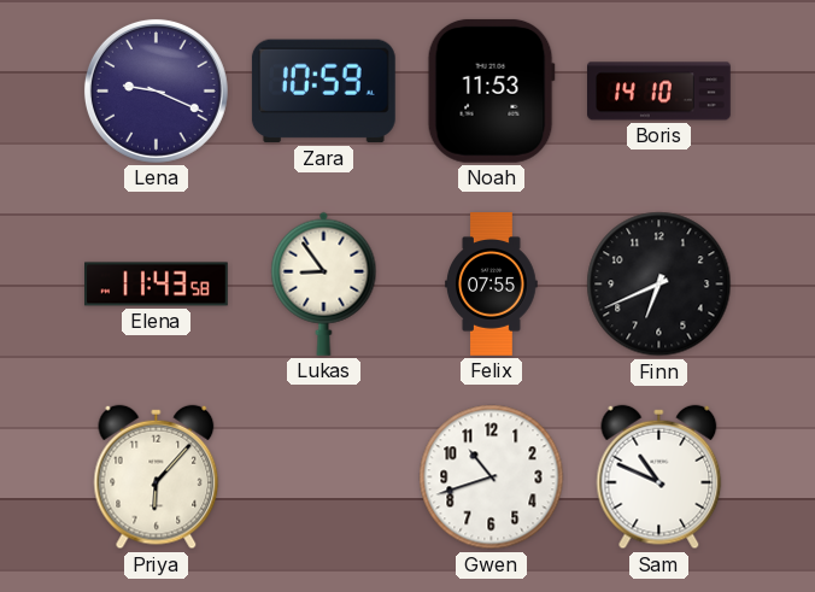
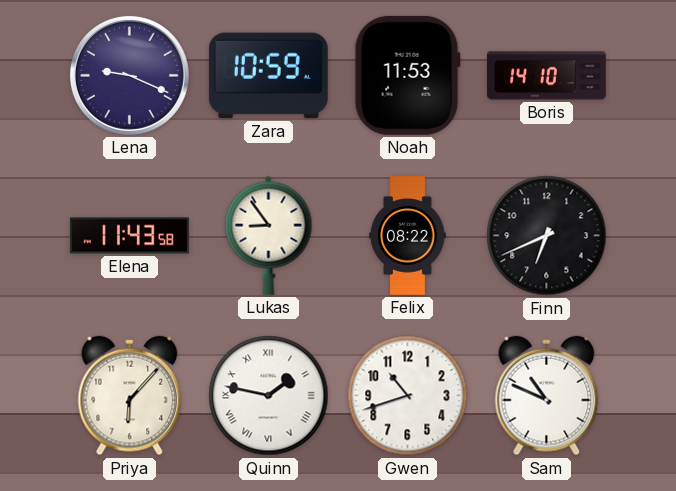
Felix: 07:55 -> 08:22 (408, 236)
Quinn: none -> 1:47 (269, 396)
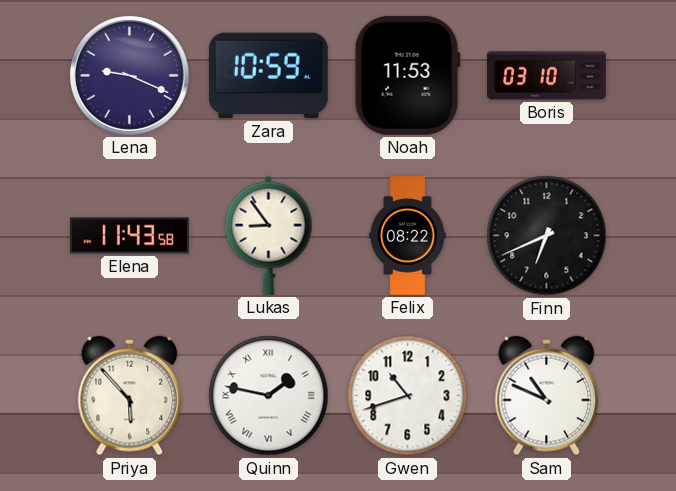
Boris: 14:10 -> 03:10 (547, 76)
Priya: 6:07 -> 5:53 (130, 396)
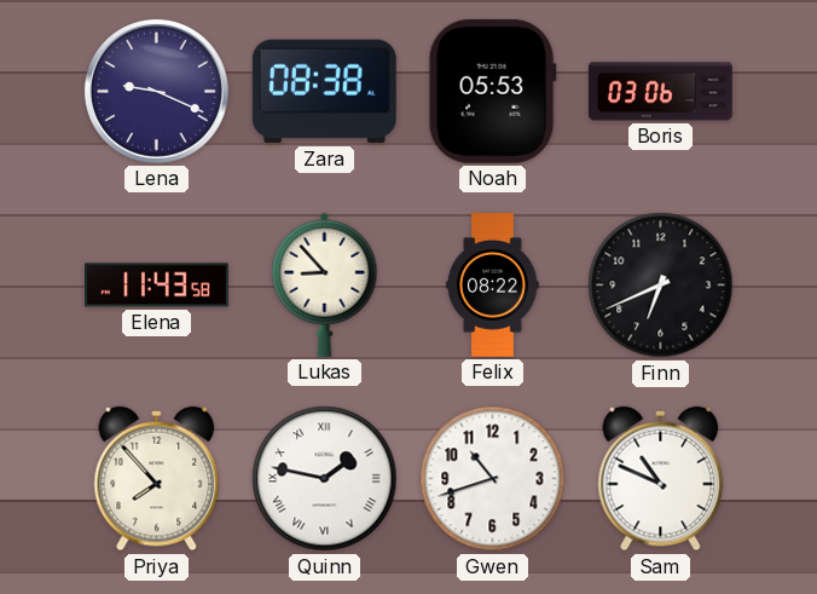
Zara: 10:59 -> 08:38 (324, 92)
Noah: 11:53 -> 05:53 (492, 91)
Boris: 03:10 -> 03:06 (661, 92)
Lukas: 8:54 -> 8:53 (325, 284)
Priya: 5:53 -> 7:53 (157, 479)
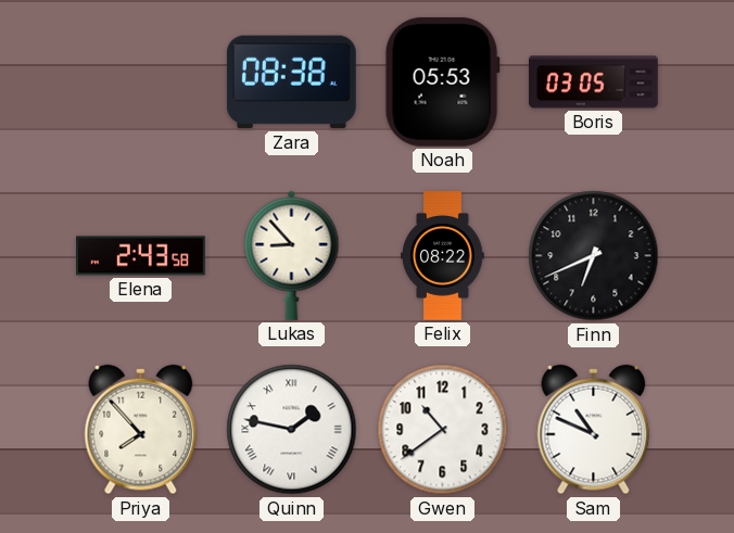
Lena: 9:19 -> none (156, 91)
Boris: 03:06 -> 03:05 (594, 83)
Elena: 11:43 -> 2:43 (141, 256)
Gwen: 10:42 -> 10:39 (443, 430)
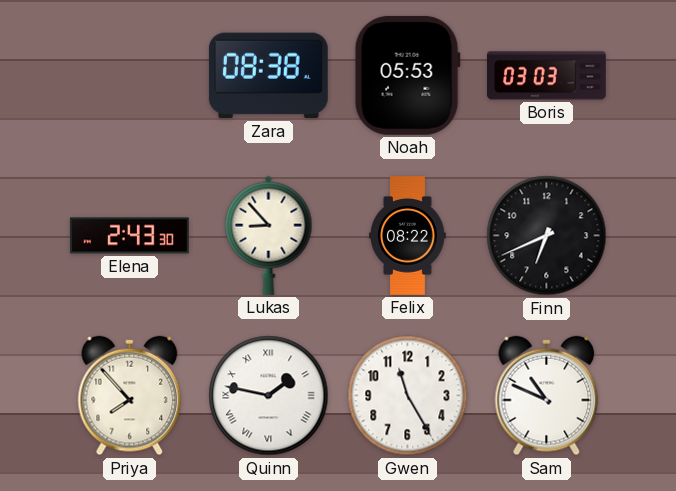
Boris: 03:05 -> 03:03 (547, 76)
Elena: 2:43:58 -> 2:43:30 (130, 236)
Gwen: 10:39 -> 11:25 (408, 396)
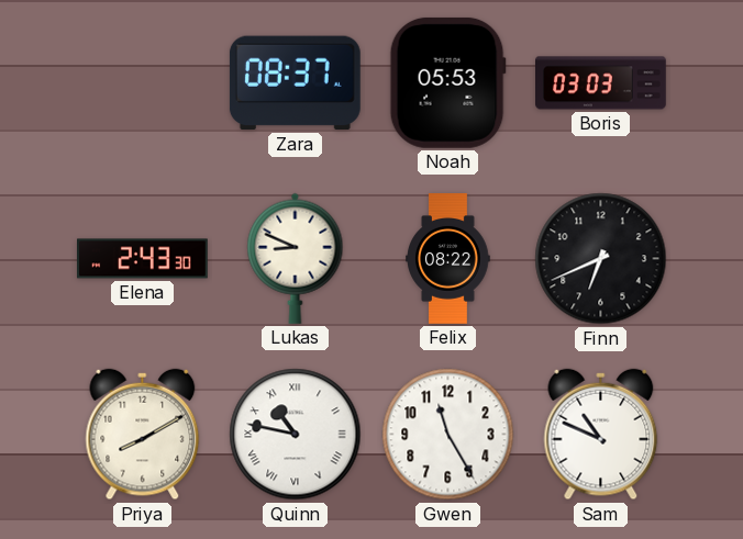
Zara: 08:38 -> 08:37 (295, 83)
Lukas: 8:53 -> 8:49 (296, 258)
Priya: 7:53 -> 8:10 (143, 435)
Quinn: 1:47 -> 10:47 (296, 435)
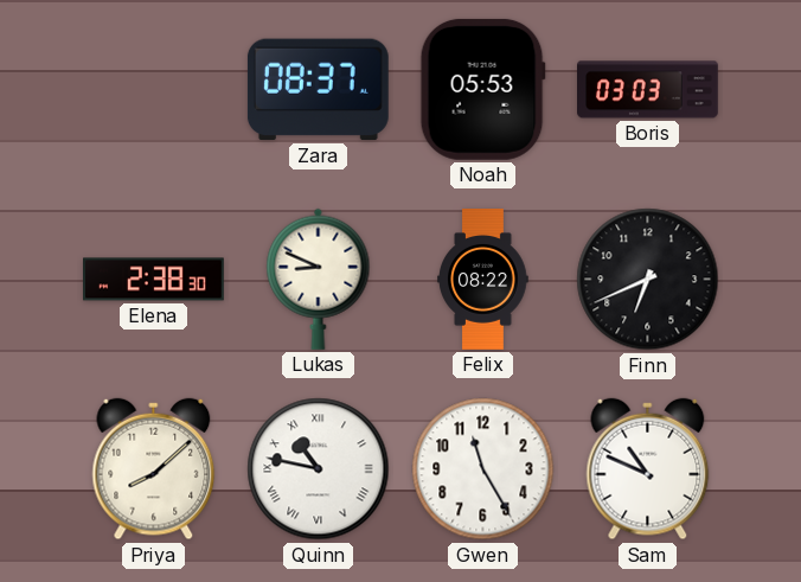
Elena: 2:43 -> 2:38 (154, 280)
Priya: 8:10 -> 8:08 (154, 469)
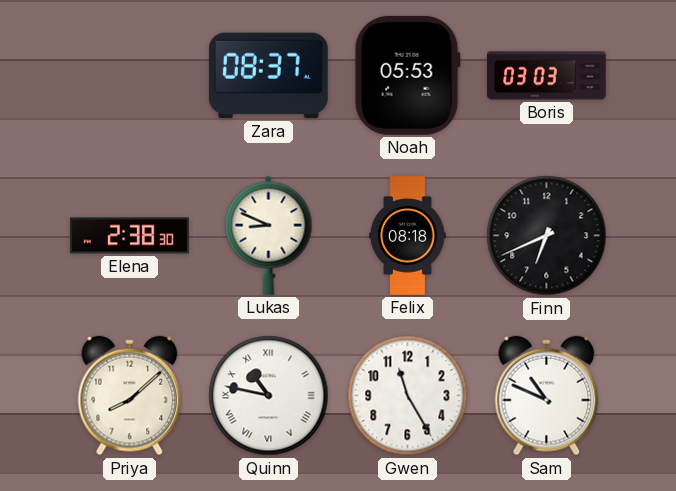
Felix: 08:22 -> 08:18 (408, 236)
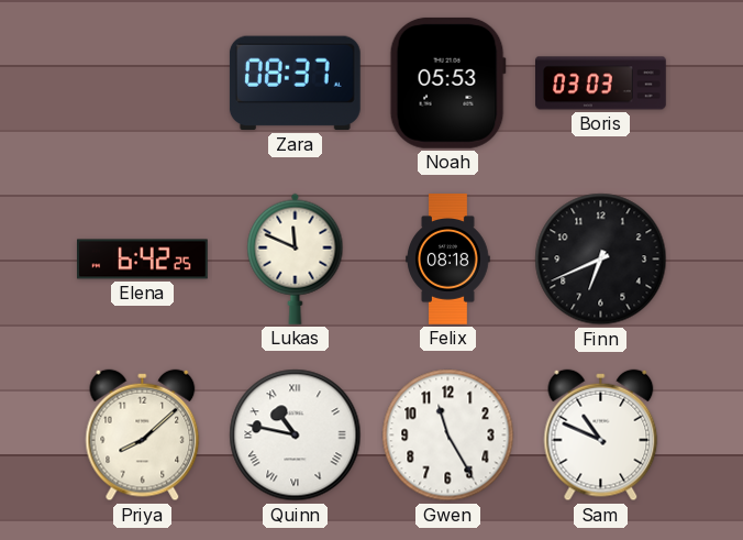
Elena: 2:38 -> 6:42 (143, 260)
Lukas: 8:49 -> 11:49 (296, 258)
